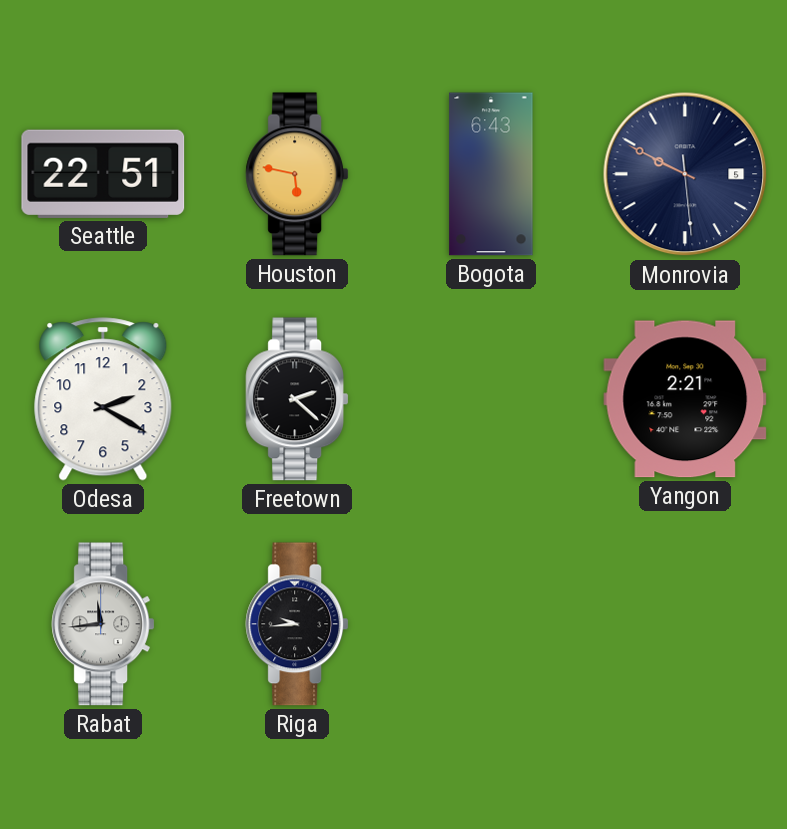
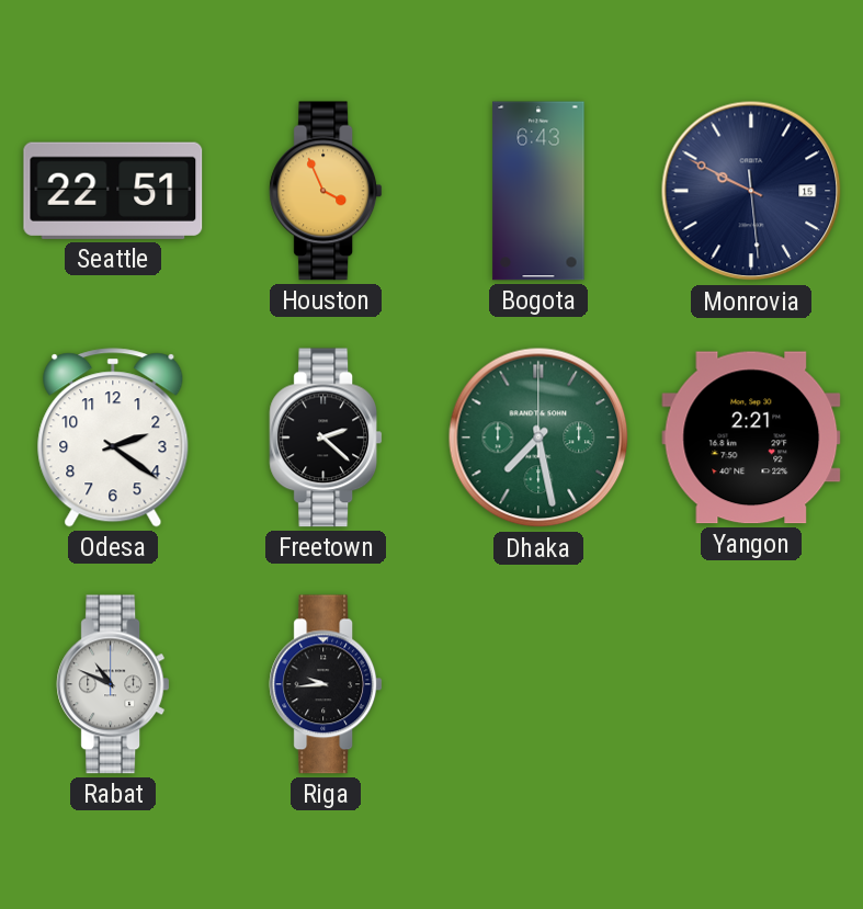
Houston: 5:47 -> 3:56 (326, 191)
Monrovia date: 5 -> 15 (751, 191)
Odesa: 2:20 -> 2:21 (113, 438)
Dhaka: none -> 7:28 (538, 438)
Rabat: 11:44 -> 10:49 (113, 684)
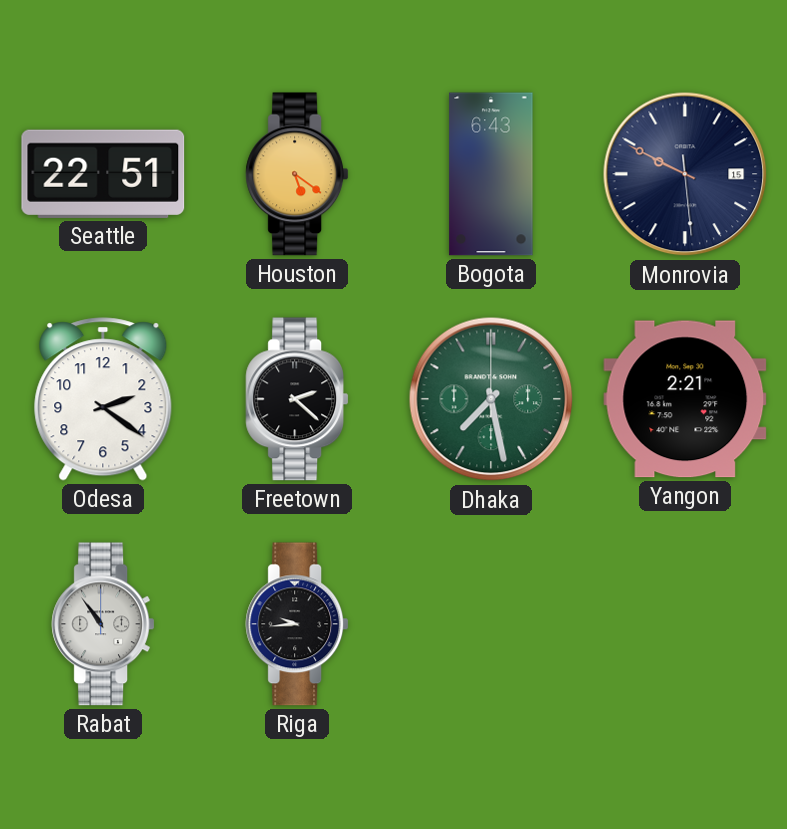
Houston: 3:56 -> 5:21 (297, 174)
Rabat: 10:49 -> 10:54 (103, 624)
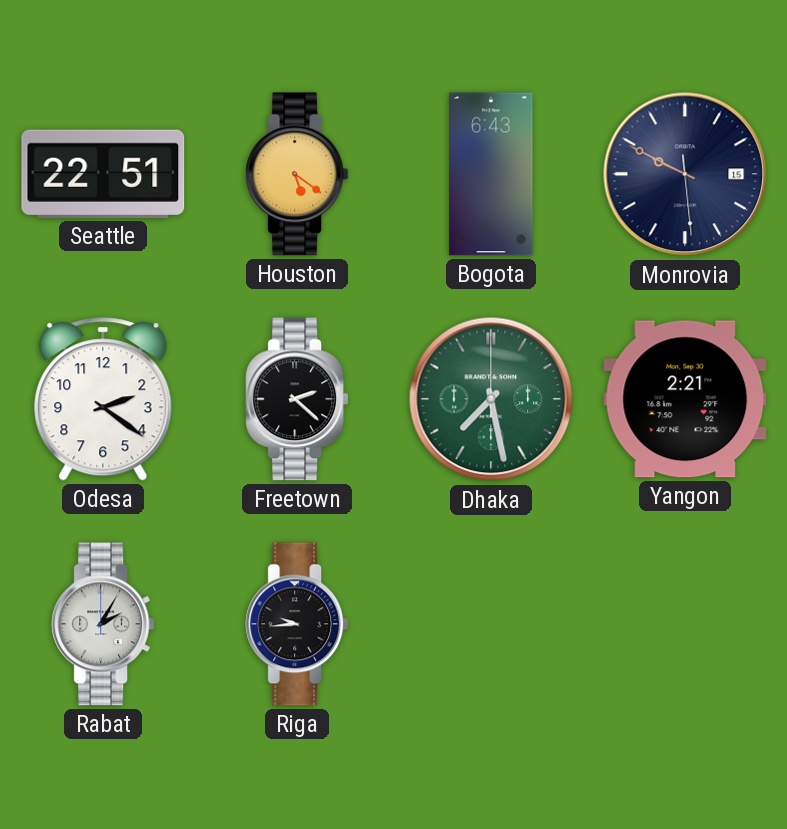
Rabat: 10:54 -> 2:05 (103, 624)
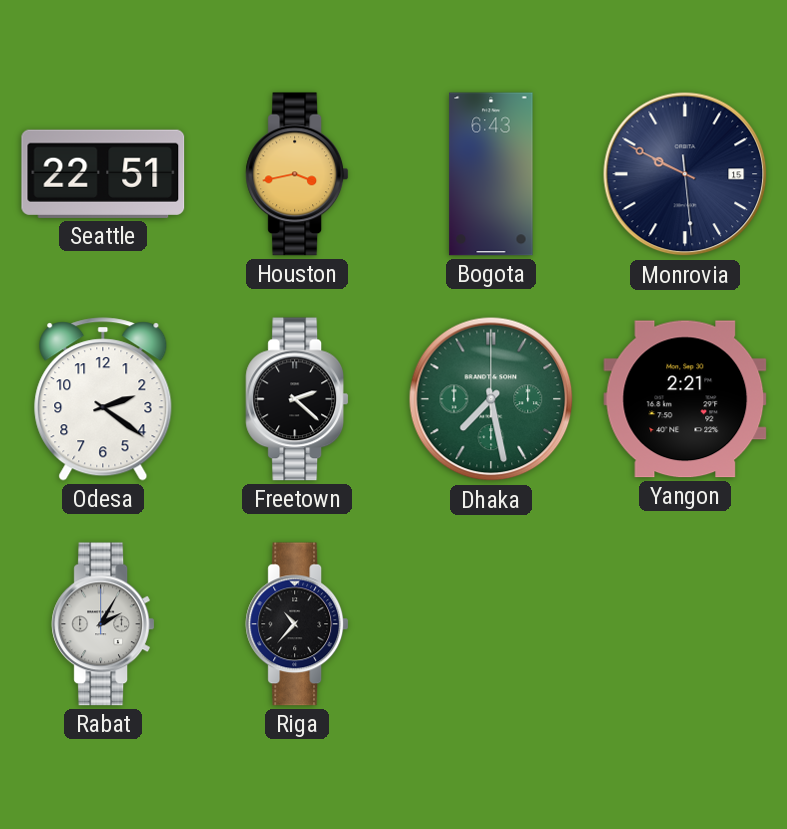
Houston: 5:21 -> 3:43 (297, 174)
Riga: 9:44 -> 10:37 (297, 624)
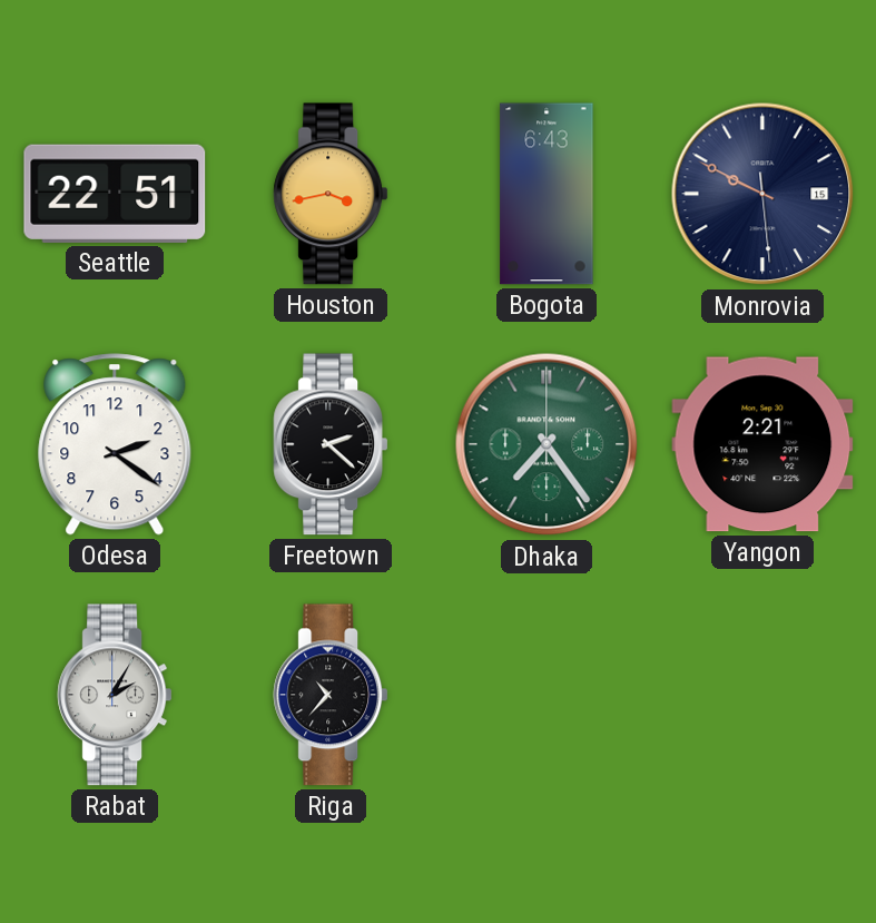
Dhaka: 7:28 -> 7:24 (547, 444)
